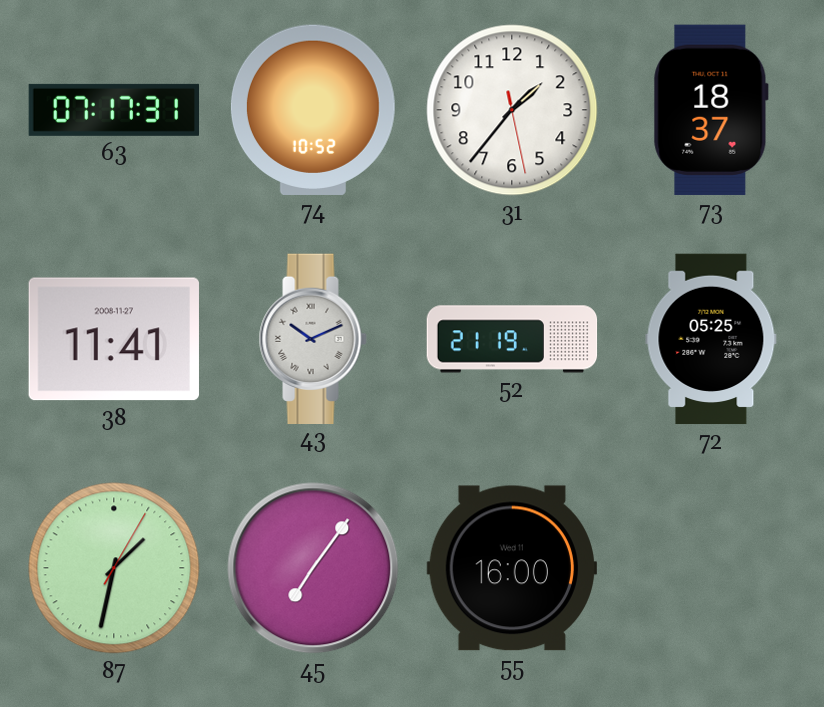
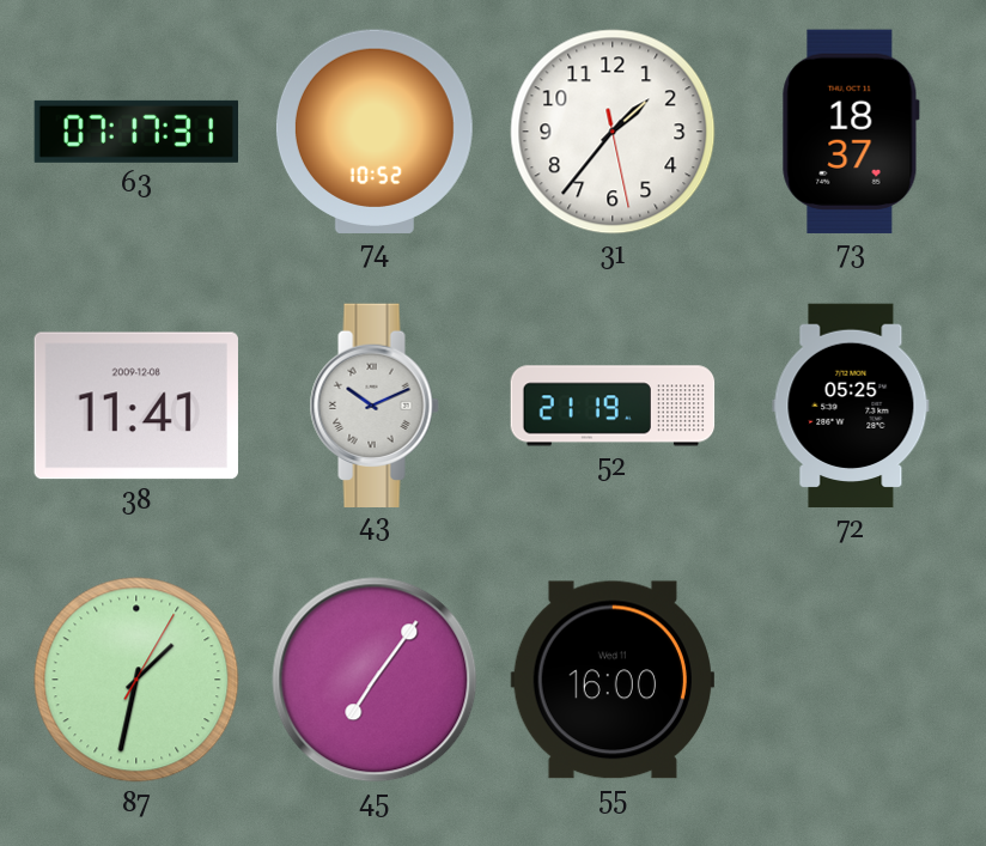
38 date: 2008-11-27 -> 2009-12-08 (136, 406)
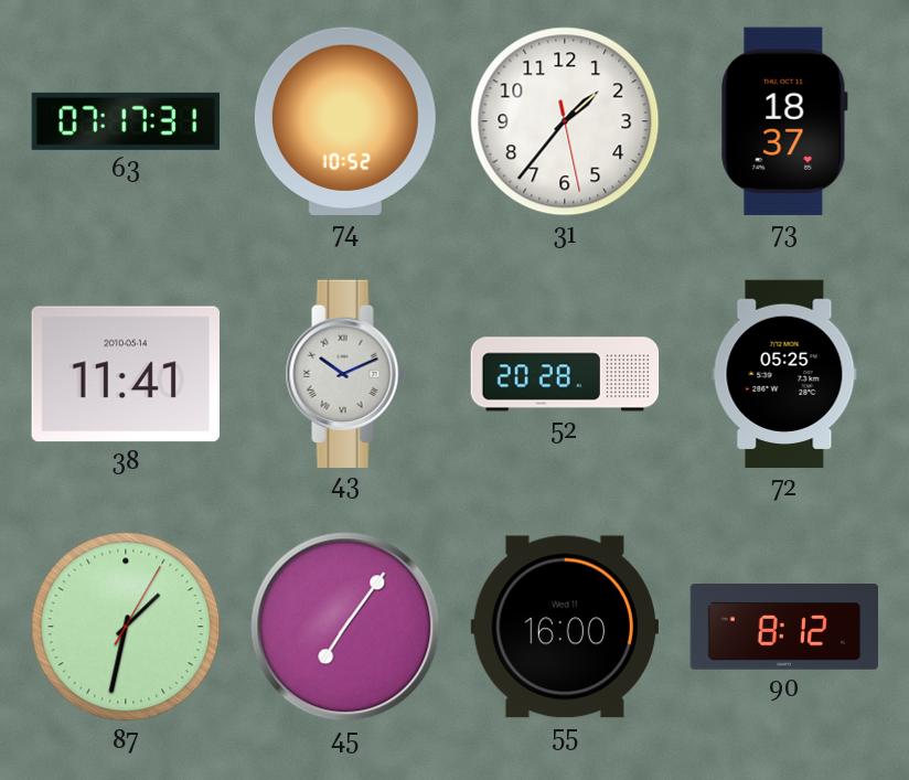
38 date: 2009-12-08 -> 2010-05-14 (126, 374)
52: 21:19 -> 20:28 (565, 374)
90: none -> 8:12 (784, 628)
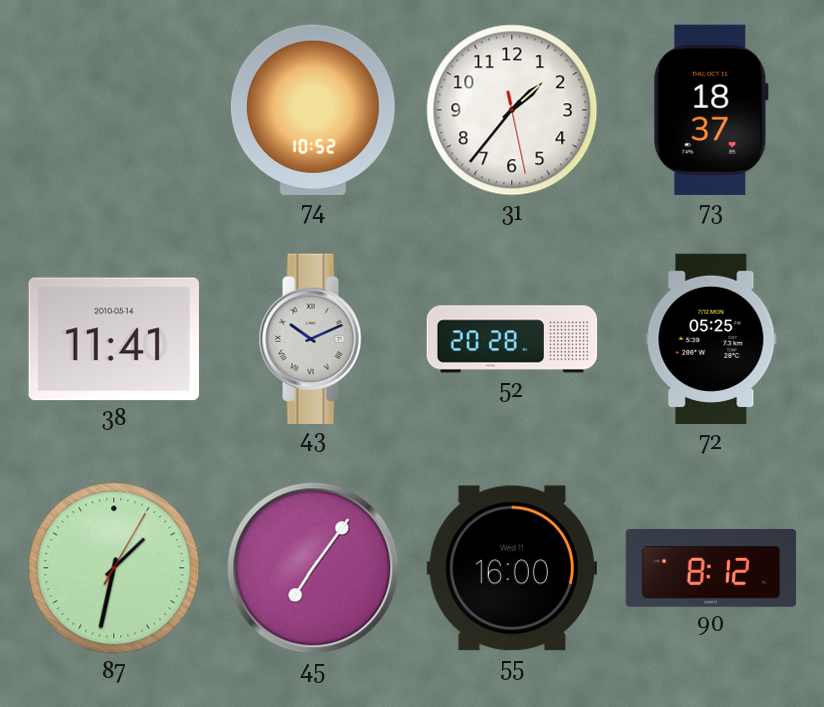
63: 07:17 -> none (126, 121)
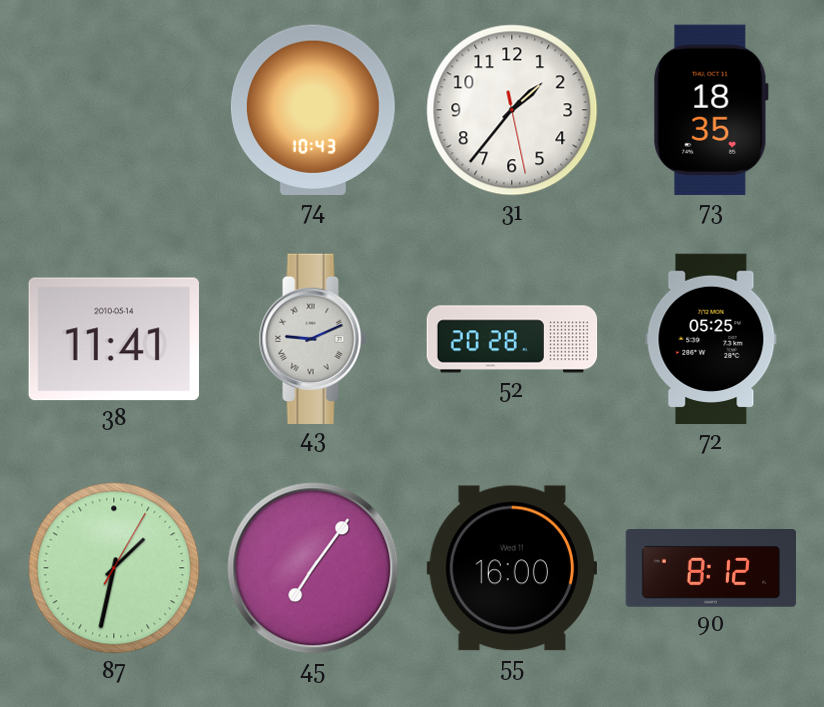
74: 10:52 -> 10:43 (313, 110)
73: 18:37 -> 18:35 (711, 110)
43: 10:11 -> 9:11 (313, 338)
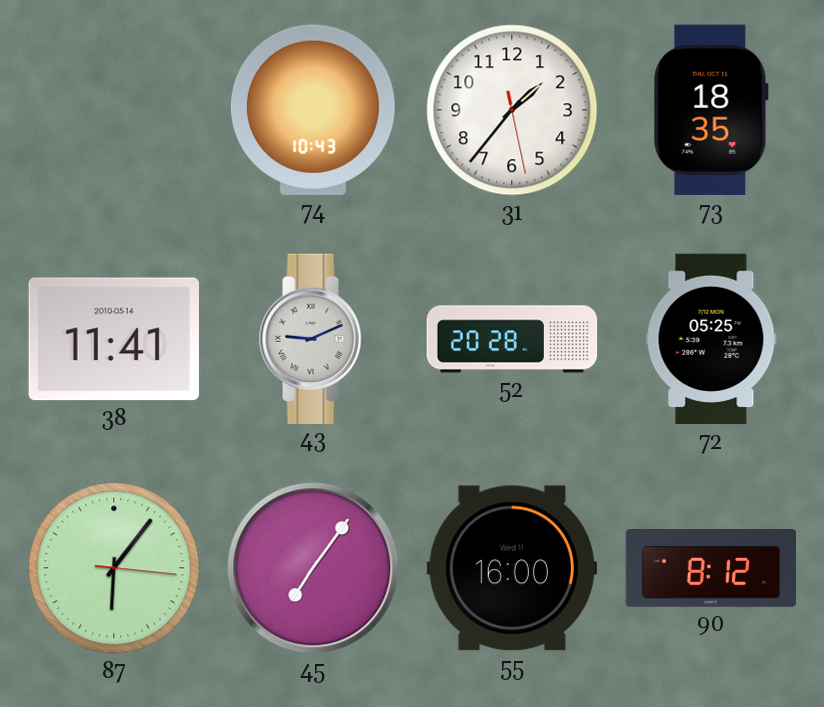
87: 1:32 -> 6:06 (114, 568)
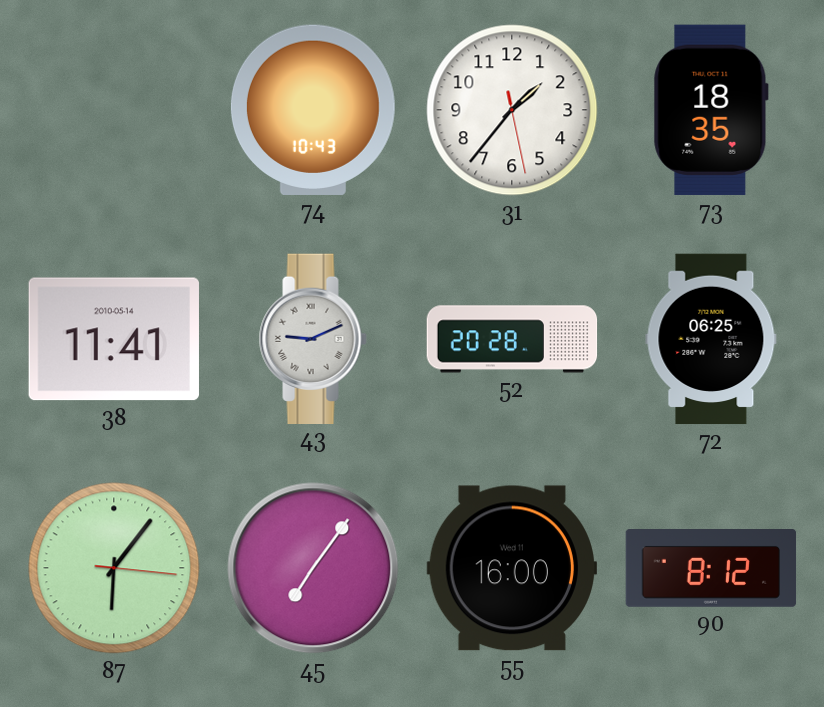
72: 05:25 -> 06:25 (711, 339)
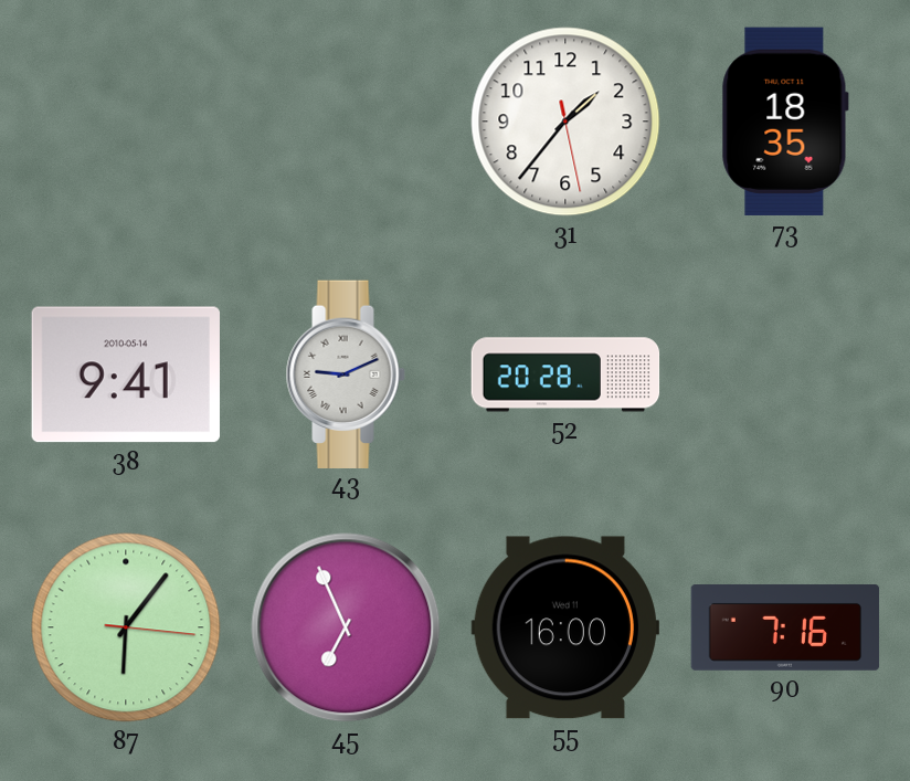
74: 10:43 -> none (313, 110)
38: 11:41 -> 9:41 (126, 374)
72: 06:25 -> none (711, 339)
45: 7:06 -> 6:56 (346, 627)
90: 8:12 -> 7:16 (785, 629)
